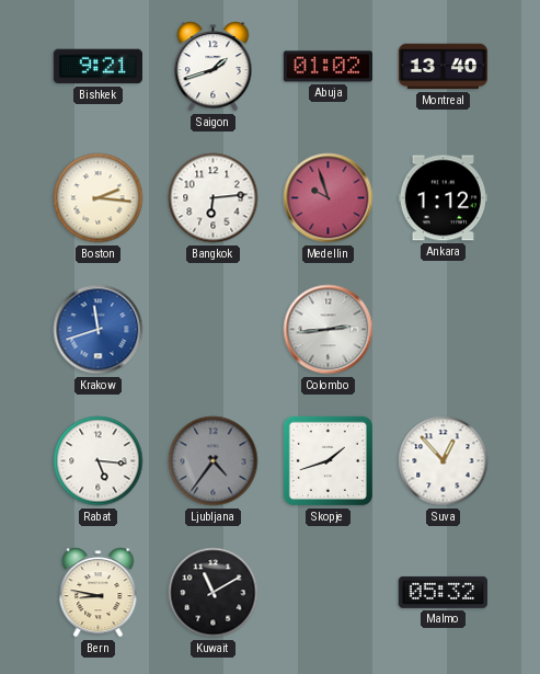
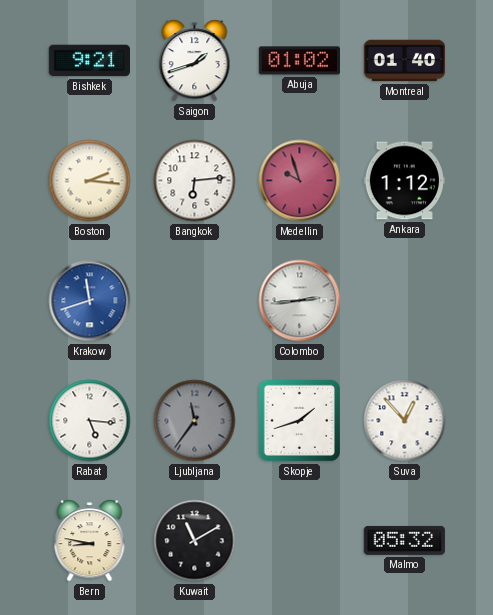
Montreal: 13:40 -> 01:40 (405, 61)
Ljubljana: 4:36 -> 11:36 (195, 421)
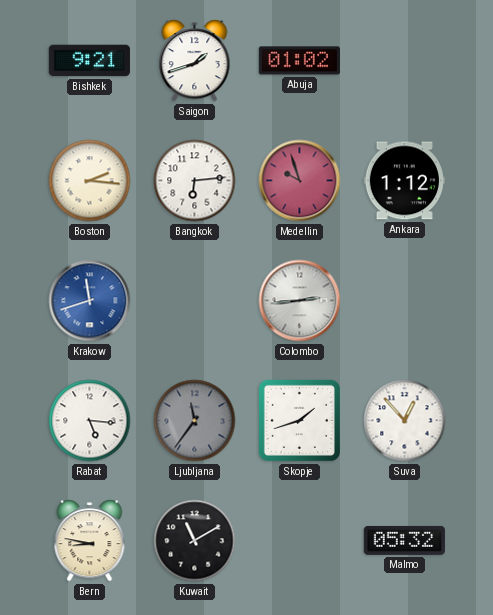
Montreal: 01:40 -> none (405, 61)
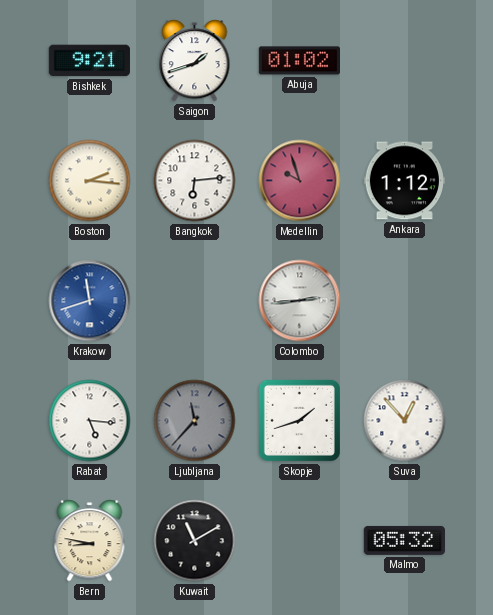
Ljubljana: 11:36 -> 11:37 (195, 421)
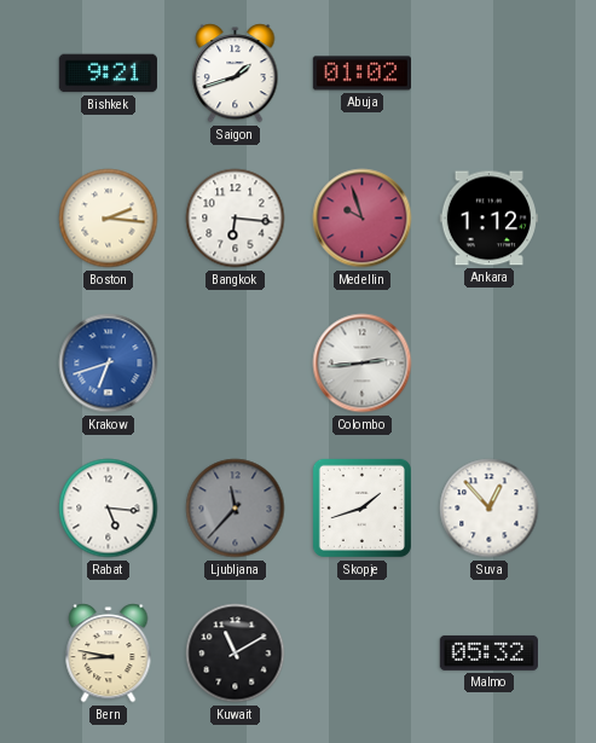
Bangkok: 6:14 -> 6:16 (236, 219)
Krakow: 11:42 -> 6:42 (109, 364)
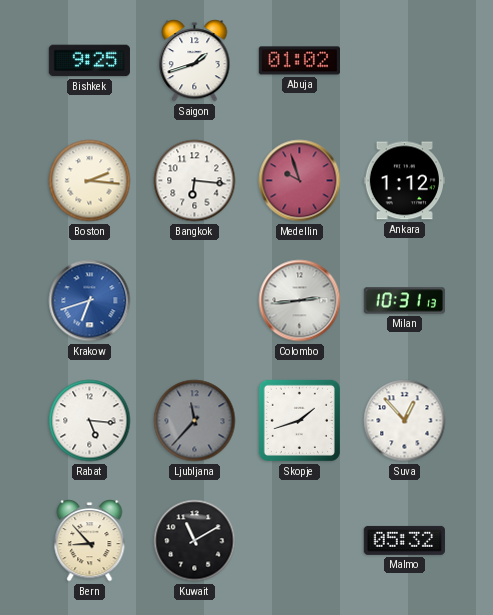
Bishkek: 9:21 -> 9:25 (89, 61)
Milan: none -> 10:31 (404, 301)
Bern: 8:47 -> 8:53 (90, 541)
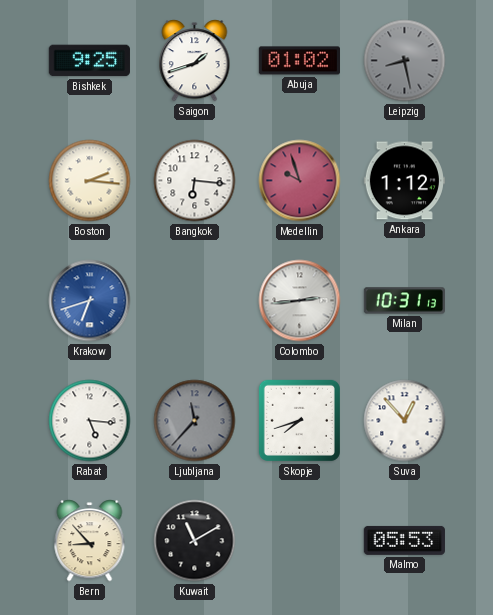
Leipzig: none -> 8:28 (405, 61)
Skopje: 1:42 -> 7:42 (299, 420)
Malmo: 05:32 -> 05:53 (404, 540)
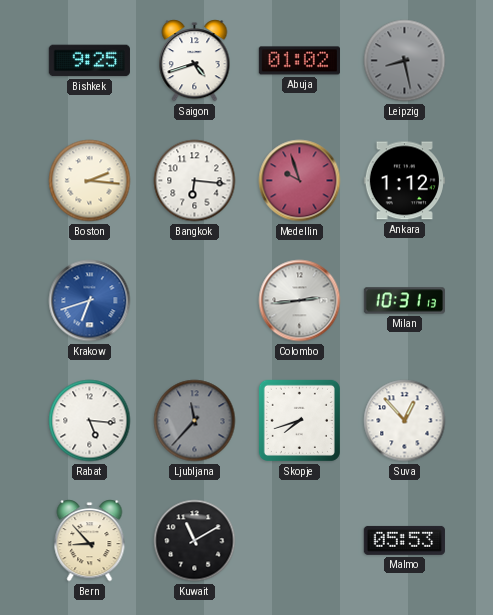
Saigon: 1:42 -> 4:42 (195, 61)
